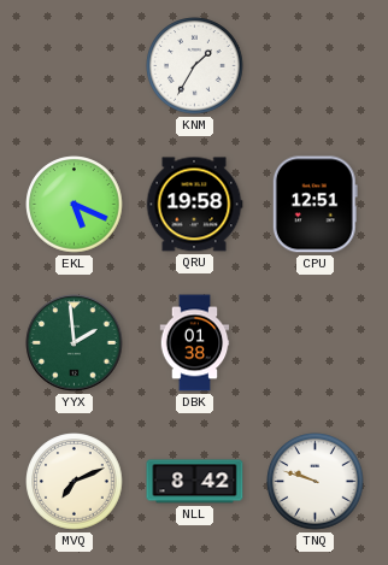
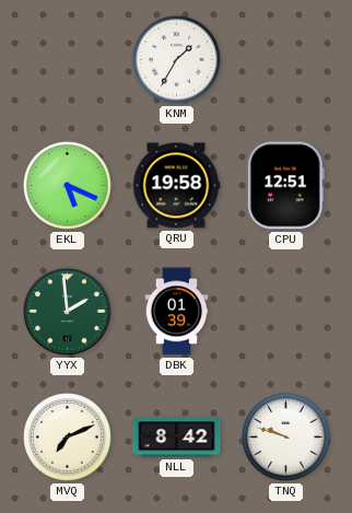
DBK: 01:38 -> 01:39 (177, 312)
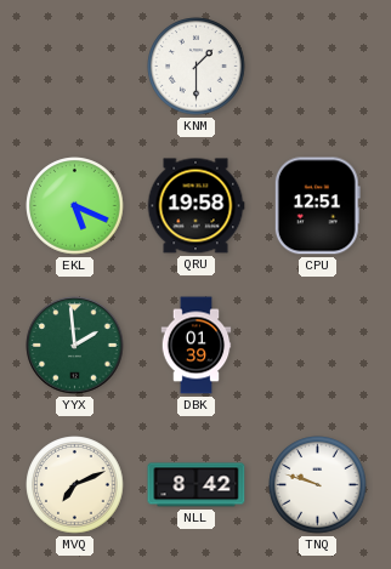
KNM: 1:35 -> 1:30 (197, 67)
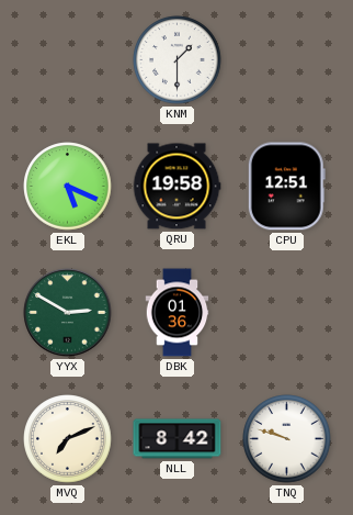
YYX: 1:59 -> 2:50 (68, 313)
DBK: 01:39 -> 01:36 (178, 313)
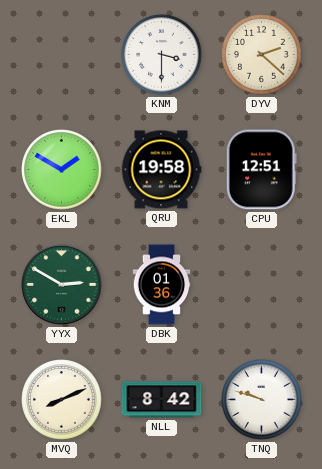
KNM: 1:30 -> 3:30 (162, 55)
DYV: none -> 2:22 (262, 55)
EKL: 5:19 -> 1:50 (62, 170)
MVQ: 7:11 -> 8:11 (62, 400)
